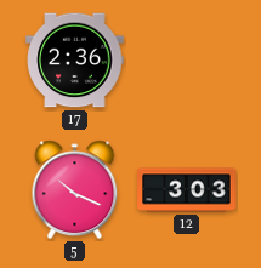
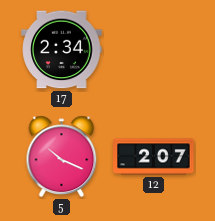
17: 2:36 -> 2:34 (62, 50)
12: 3:03 -> 2:07 (154, 157)
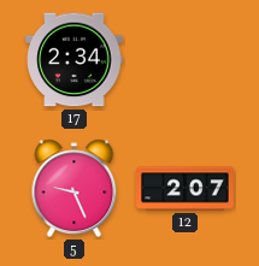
5: 10:19 -> 9:26 (75, 189)
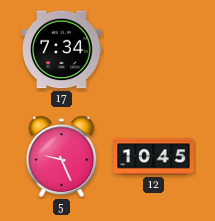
17: 2:34 -> 7:34 (62, 50)
12: 2:07 -> 10:45 (154, 157)
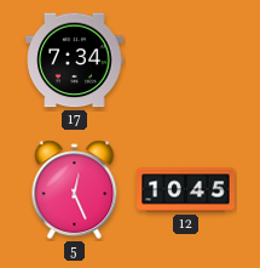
5: 9:26 -> 12:26 (75, 190)
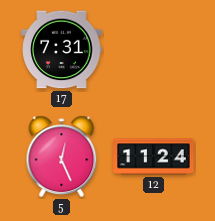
17: 7:34 -> 7:31 (62, 50)
12: 10:45 -> 11:24 (154, 157)
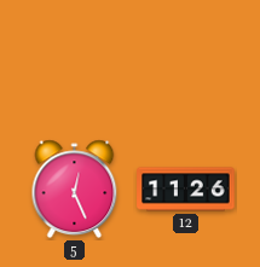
17: 7:31 -> none (62, 50)
12: 11:24 -> 11:26 (186, 190)
